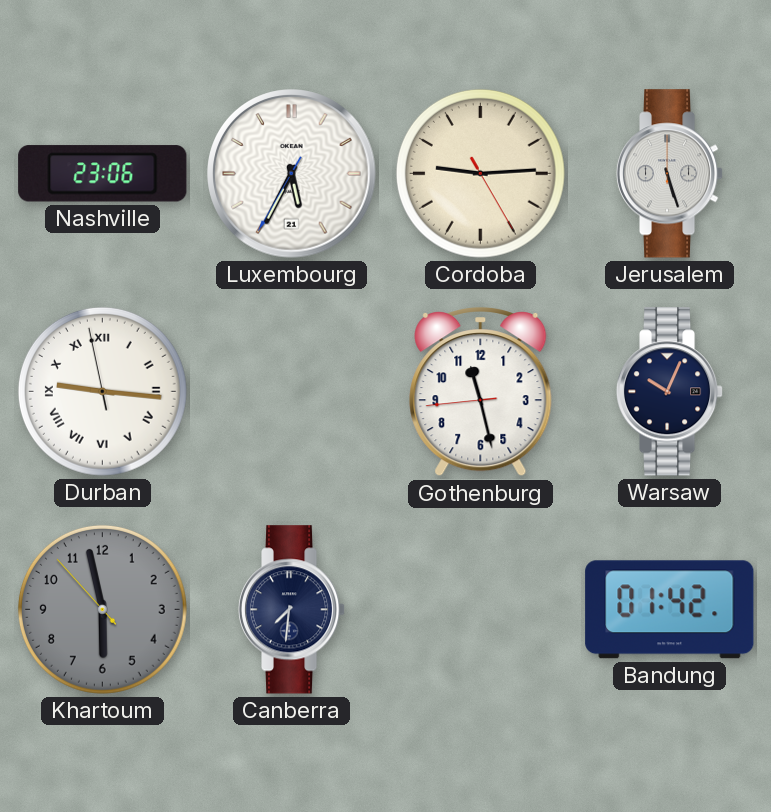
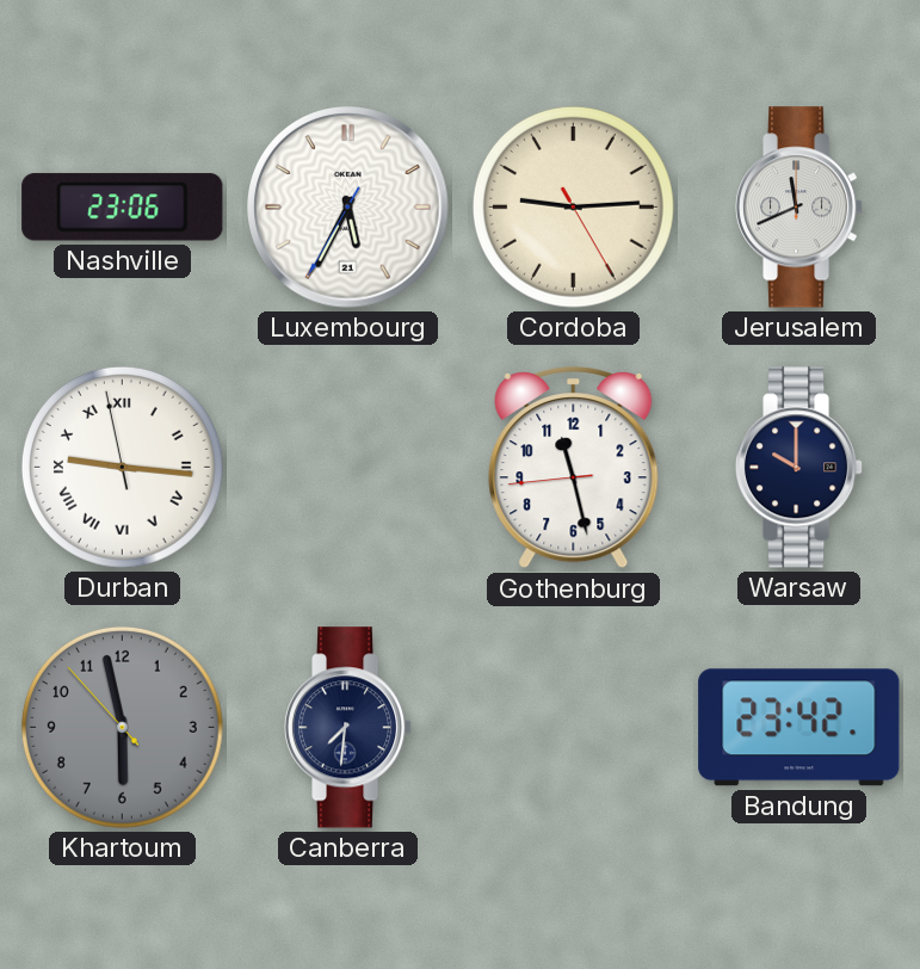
Jerusalem: 5:27 -> 11:41 (799, 208)
Warsaw: 10:04 -> 10:00 (799, 468)
Bandung: 01:42 -> 23:42 (799, 728)
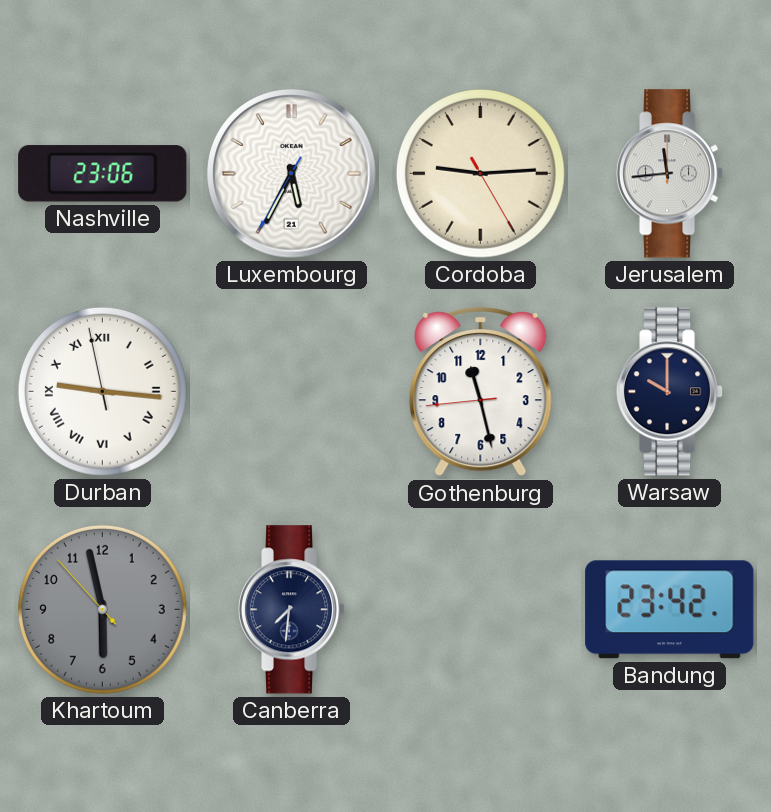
Jerusalem: 11:41 -> 11:44 (670, 174)
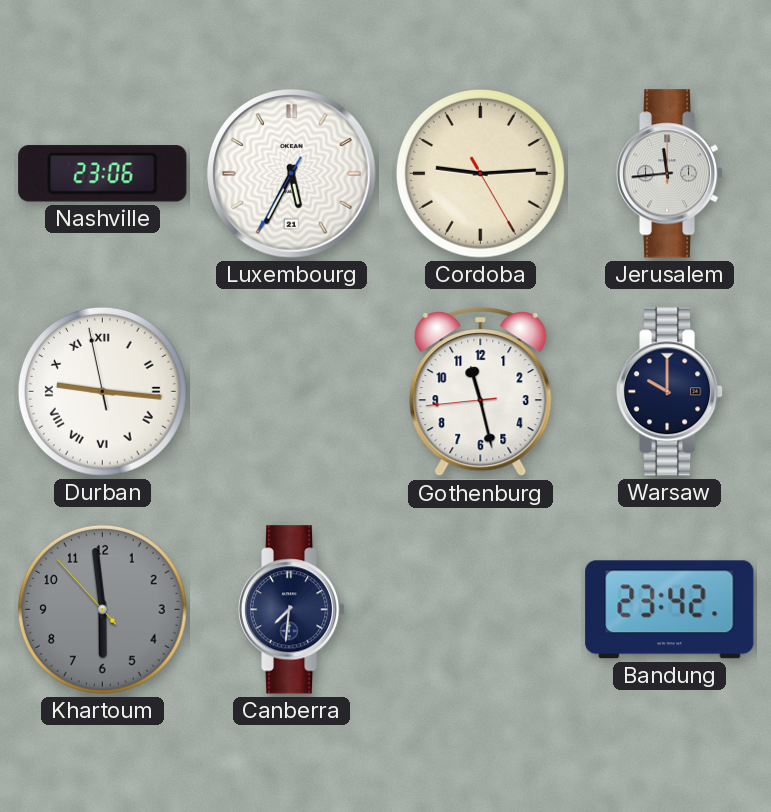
Khartoum: 5:57 -> 5:58 (102, 609)
